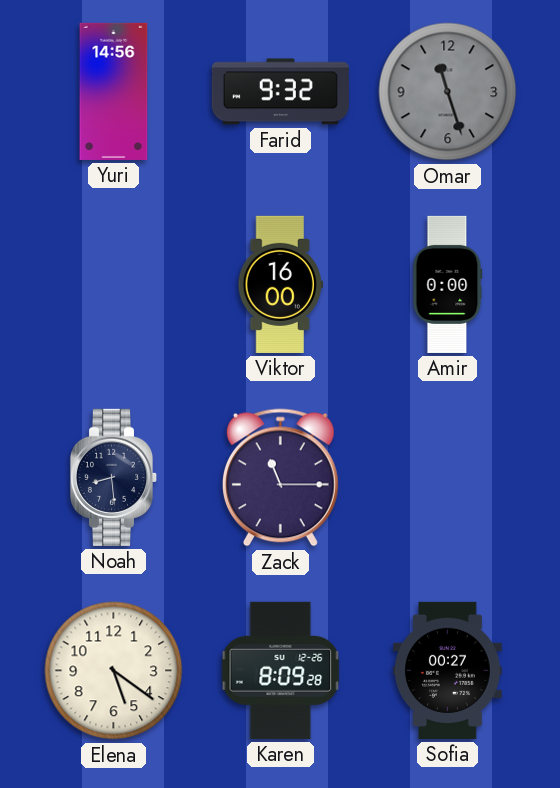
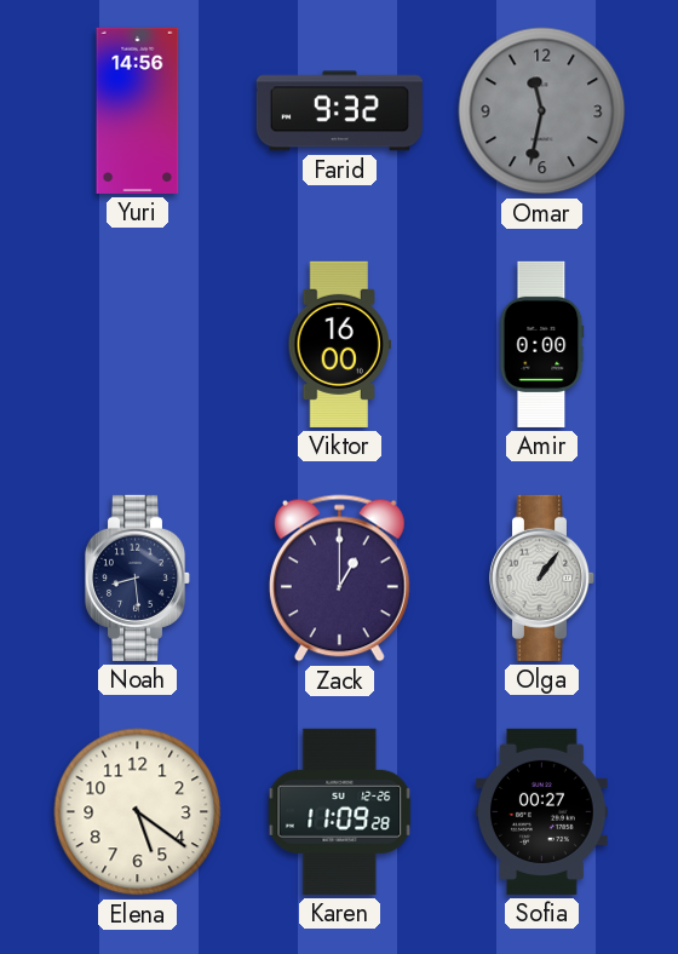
Omar: 11:27 -> 11:32 (542, 111)
Zack: 11:15 -> 1:00 (339, 579)
Olga: none -> 1:06 (542, 577)
Karen: 8:09 -> 11:09 (340, 811)
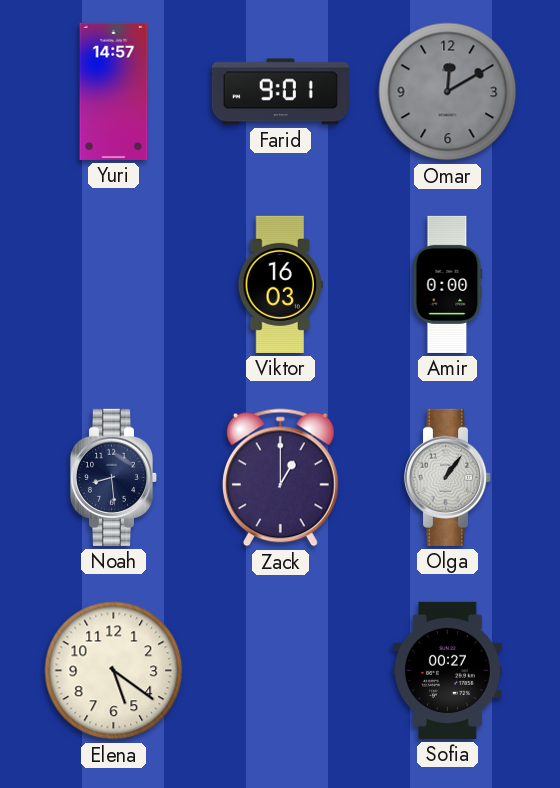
Yuri: 14:56 -> 14:57 (114, 91)
Farid: 9:32 -> 9:01 (280, 92)
Omar: 11:32 -> 12:10 (448, 92)
Viktor: 16:00 -> 16:03 (280, 284)
Karen: 11:09 -> none (340, 811)
